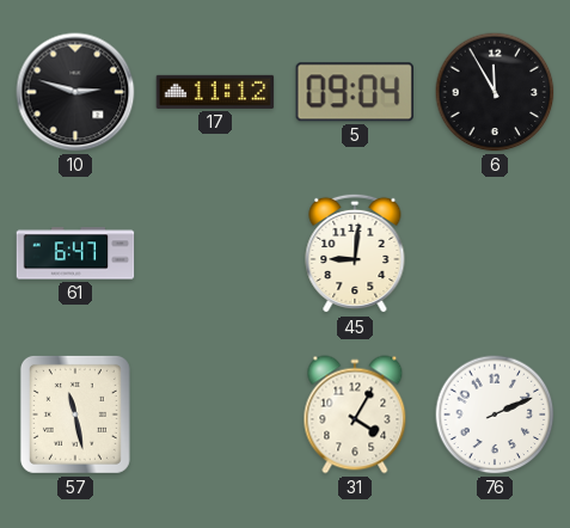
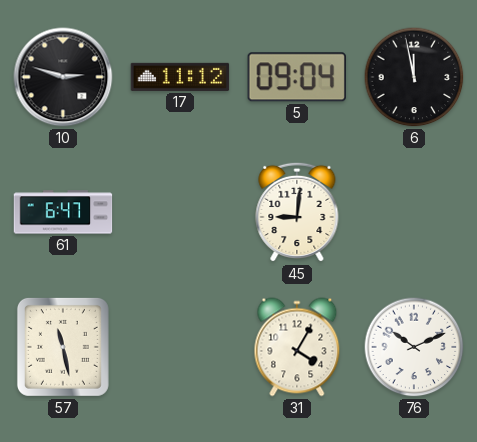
6: 11:55 -> 11:58 (414, 77)
76: 2:11 -> 10:11 (414, 347)
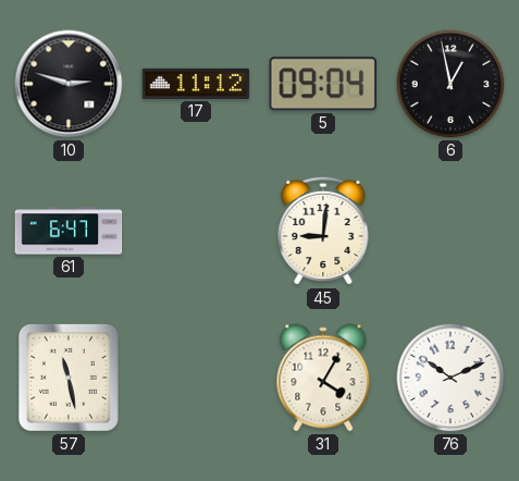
6: 11:58 -> 12:58 (450, 84)
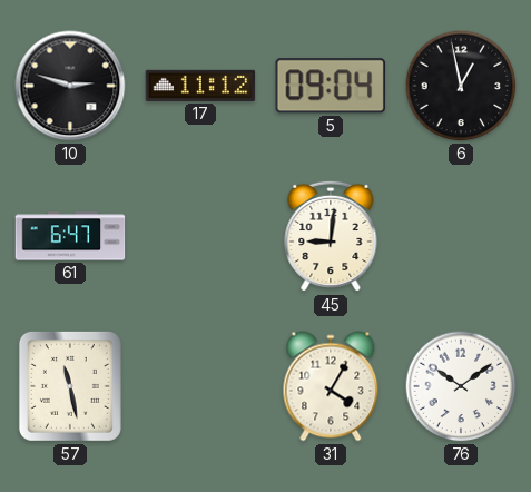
76: 10:11 -> 10:09 (461, 386)
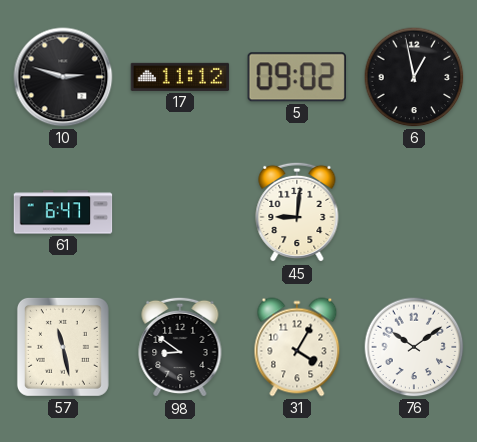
5: 09:04 -> 09:02 (297, 77)
98: none -> 8:51 (180, 347)
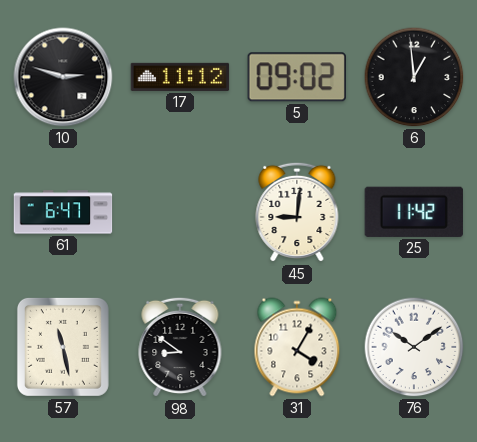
6: 12:58 -> 12:59 (414, 77)
25: none -> 11:42 (413, 212)
